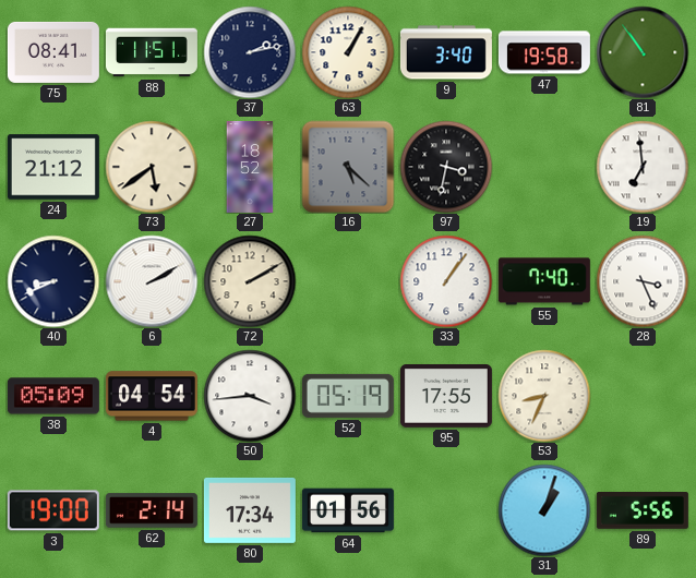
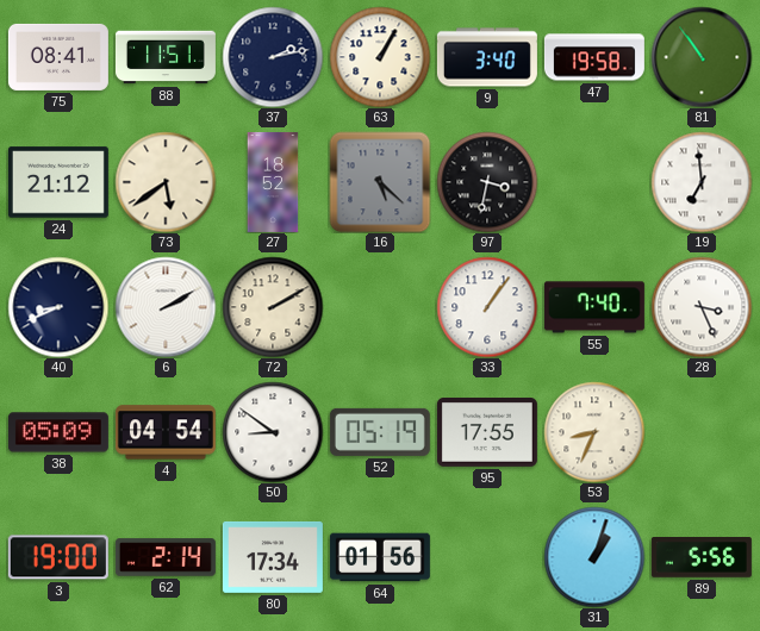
50: 3:44 -> 8:51 (273, 432)
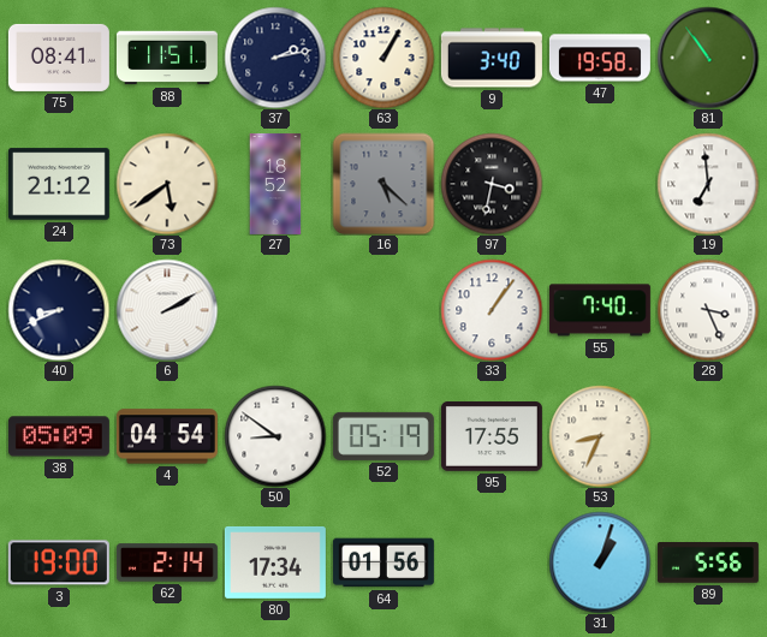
72: 2:10 -> none (273, 307)
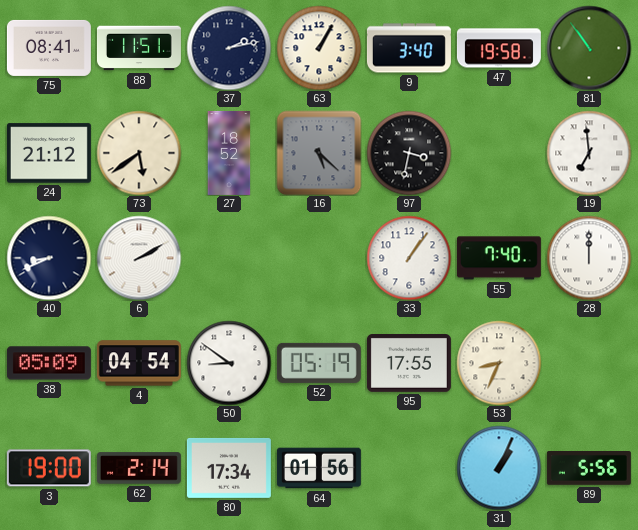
28: 3:26 -> 12:00 (589, 258)
31: 1:03 -> 1:04 (499, 468)
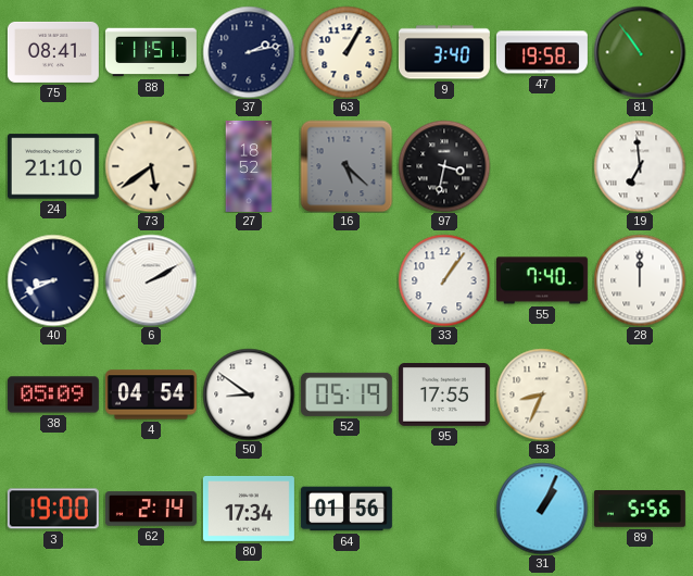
24: 21:12 -> 21:10 (53, 166)
